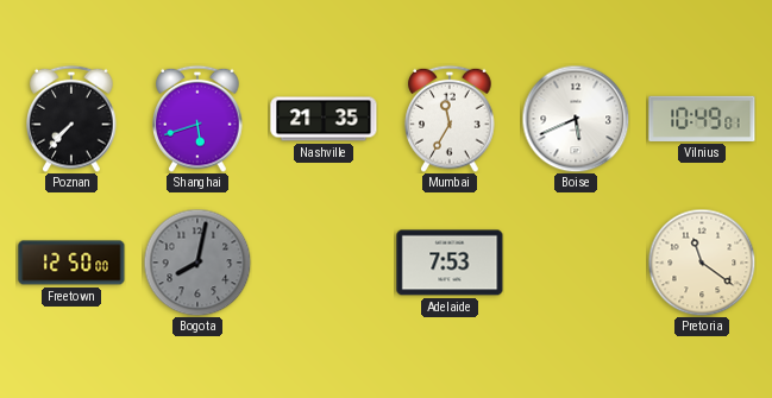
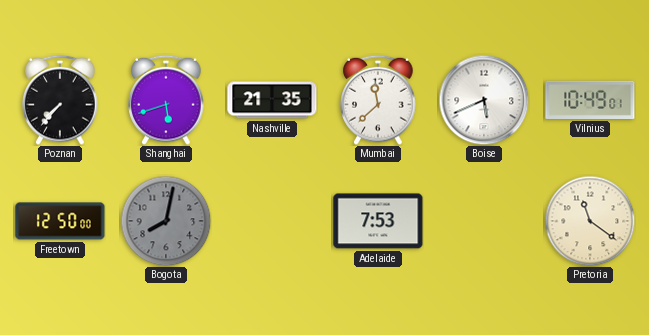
Mumbai: 11:35 -> 11:38 (378, 100)
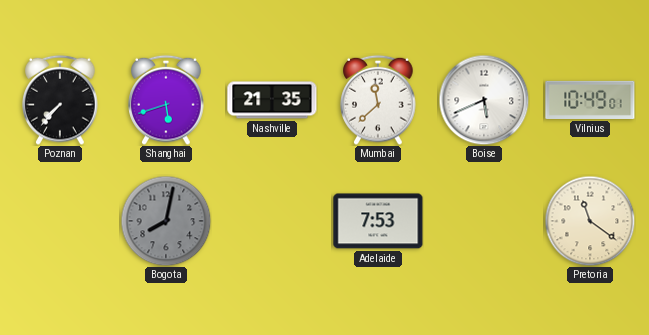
Freetown: 12:50 -> none (60, 221)
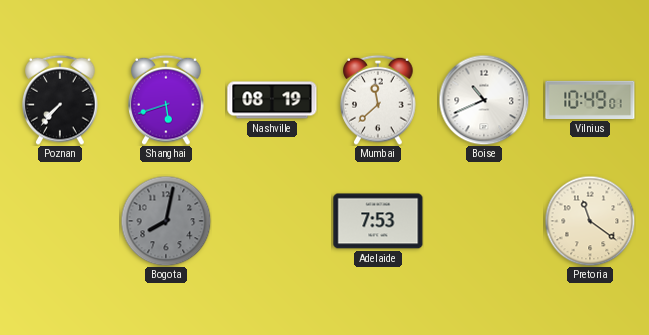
Nashville: 21:35 -> 08:19 (272, 100)
Boise: 5:41 -> 10:41 (484, 100)
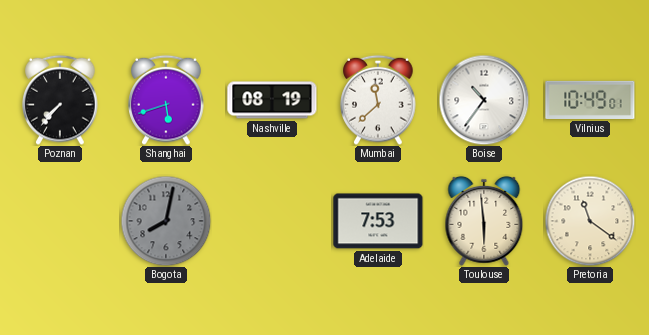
Boise: 10:41 -> 10:36 (484, 100)
Toulouse: none -> 5:59 (484, 221)
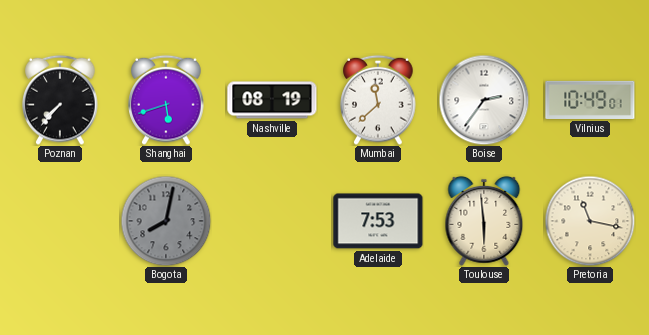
Boise: 10:36 -> 2:36 (484, 100)
Pretoria: 11:21 -> 11:17 (590, 221)
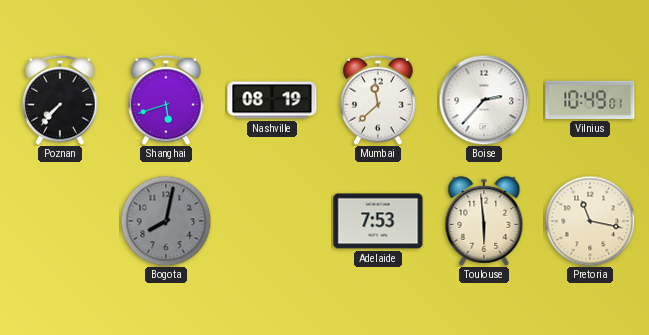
Boise: 2:36 -> 2:37 (484, 100)
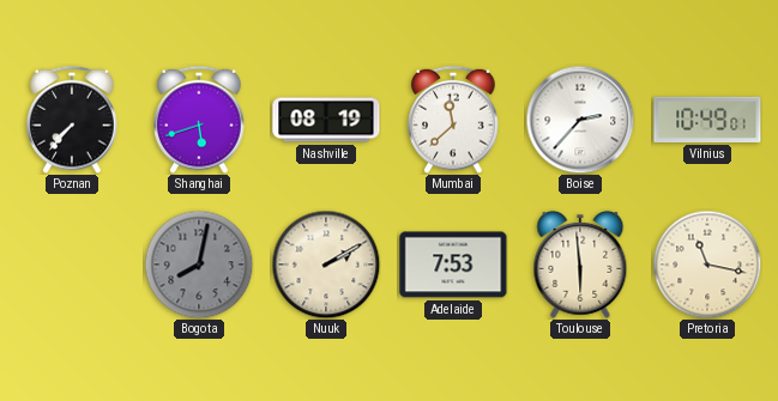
Nuuk: none -> 2:10 (326, 265)
